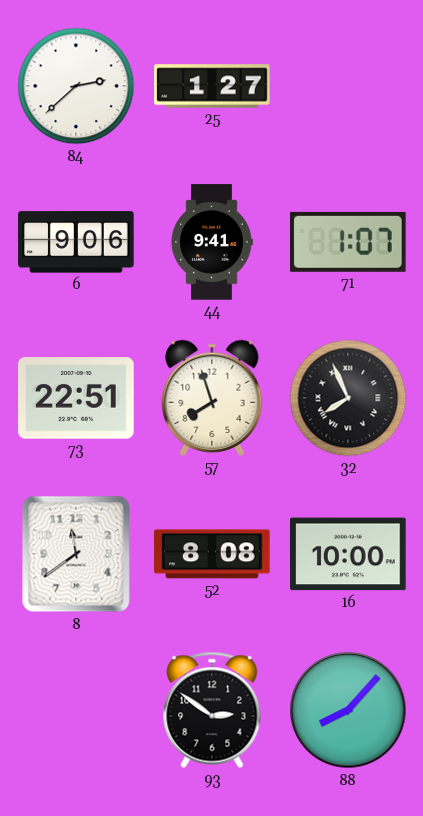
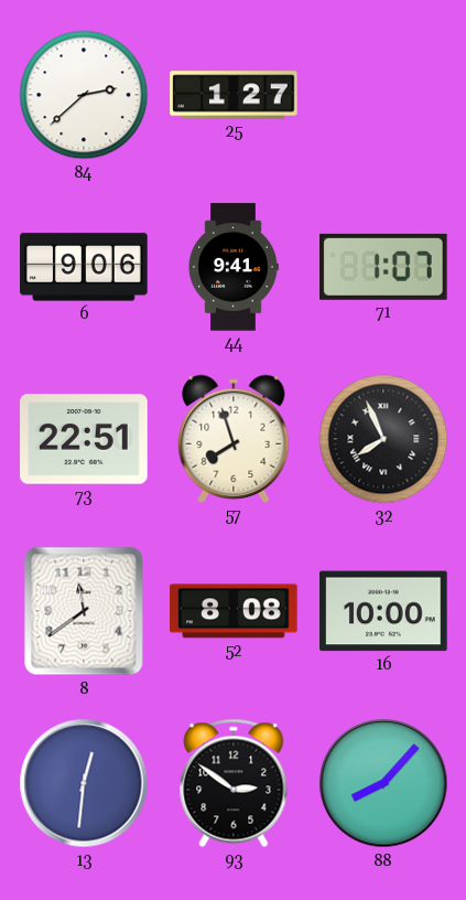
13: none -> 12:31 (84, 783)
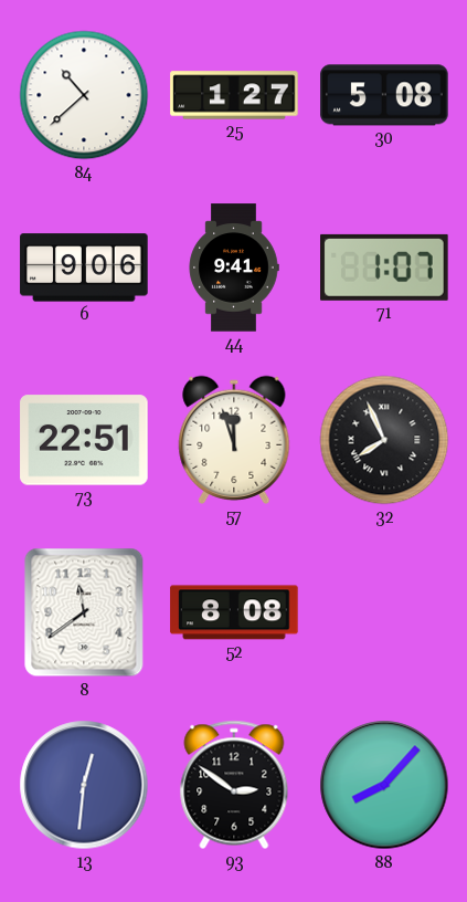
84: 2:38 -> 10:38 (84, 95)
30: none -> 5:08 (384, 95)
57: 7:57 -> 11:57 (234, 440)
16: 10:00 -> none (383, 611)
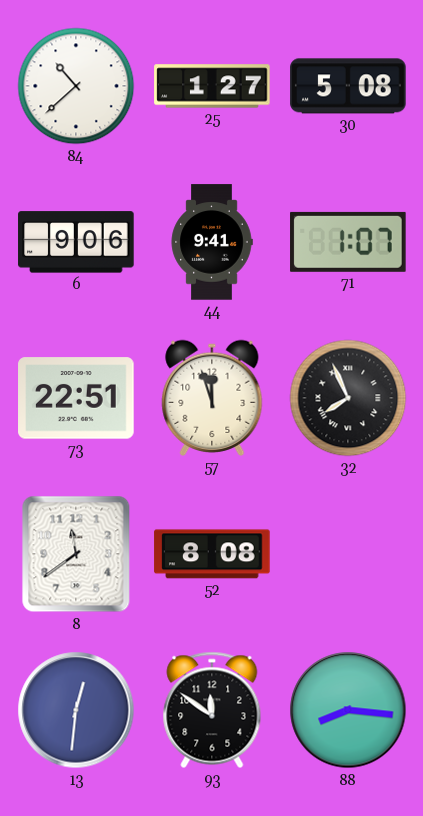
93: 2:51 -> 11:51 (212, 710)
88: 8:07 -> 8:16 (348, 710)
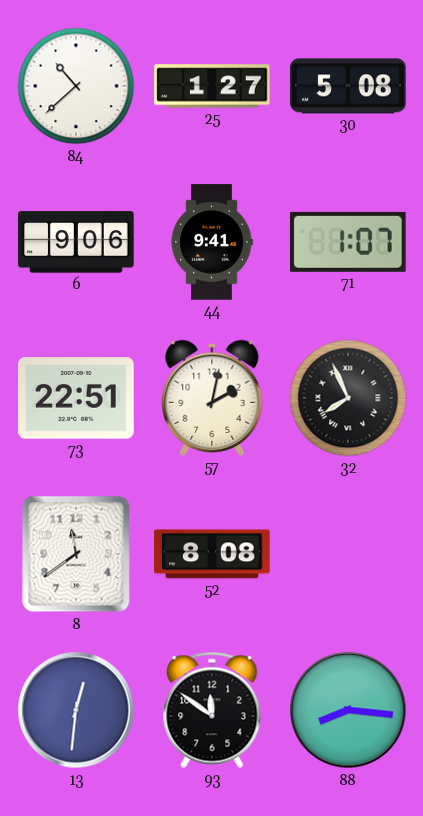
57: 11:57 -> 2:02 (212, 398)
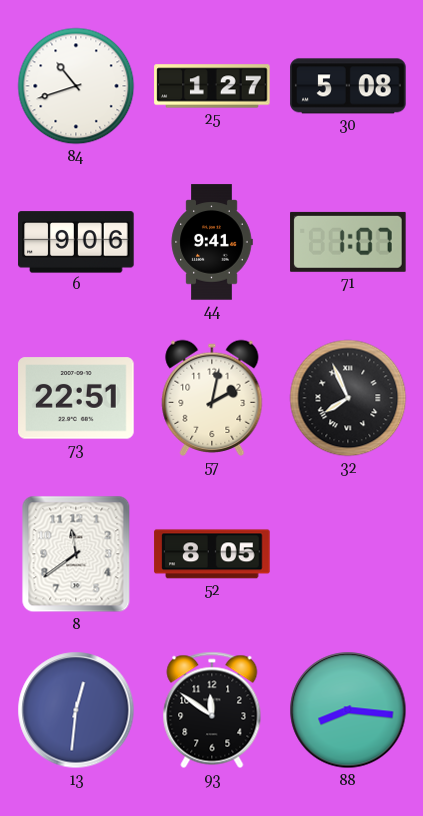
84: 10:38 -> 10:42 (76, 86)
52: 8:08 -> 8:05 (212, 554)
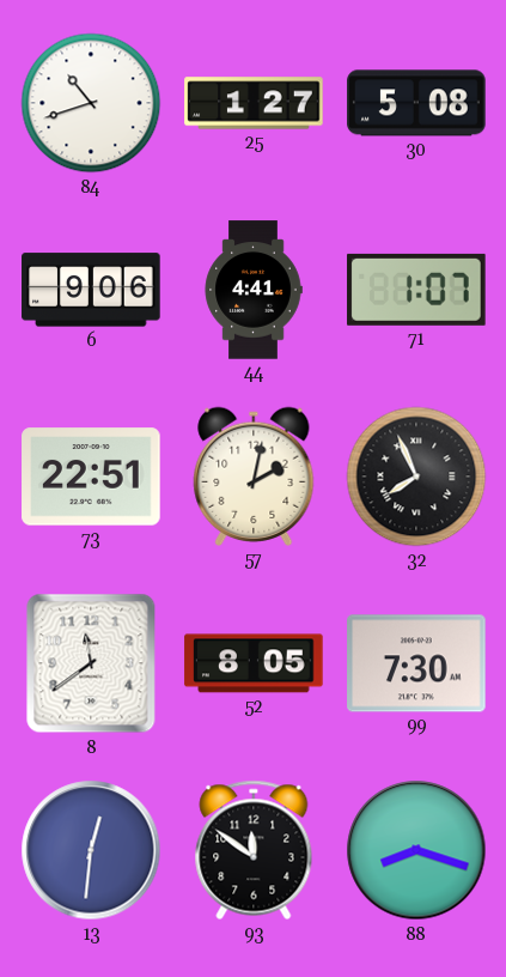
44: 9:41 -> 4:41 (254, 290)
99: none -> 7:30 (416, 663)
88: 8:16 -> 8:18 (416, 850)
